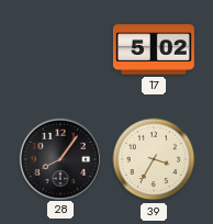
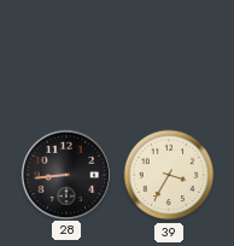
17: 5:02 -> none (154, 49)
28: 8:06 -> 8:44 (65, 174)
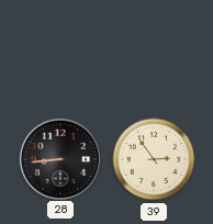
39: 3:35 -> 2:54 (154, 159)
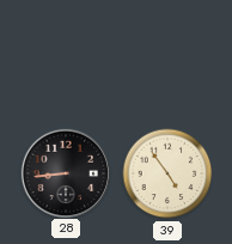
39: 2:54 -> 4:54 (167, 173)
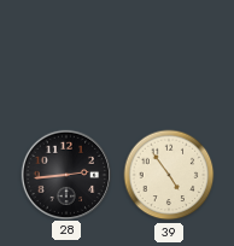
28: 8:44 -> 2:44 (65, 174)
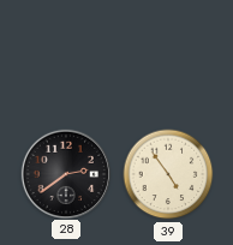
28: 2:44 -> 2:39 (65, 173)
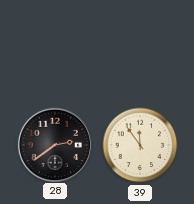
39: 4:54 -> 11:54 (140, 145)
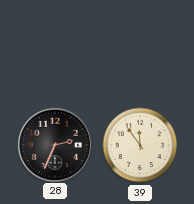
28: 2:39 -> 2:34 (54, 144)
